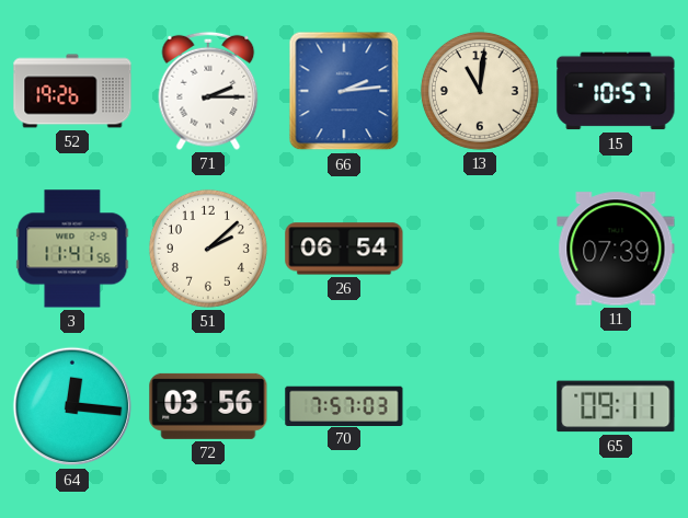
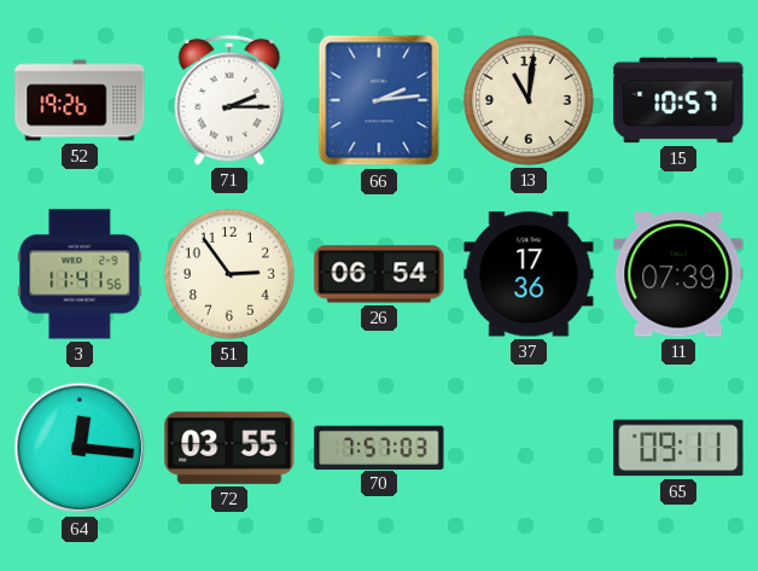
51: 2:08 -> 2:54 (229, 274)
37: none -> 17:36 (529, 274)
72: 03:56 -> 03:55 (229, 448)
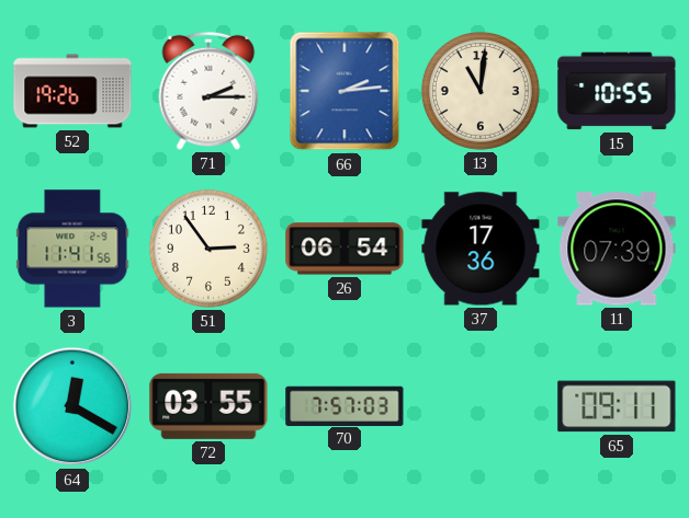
15: 10:57 -> 10:55 (617, 91)
64: 12:16 -> 12:20 (72, 406)
